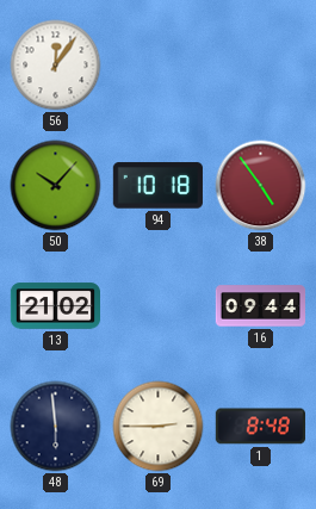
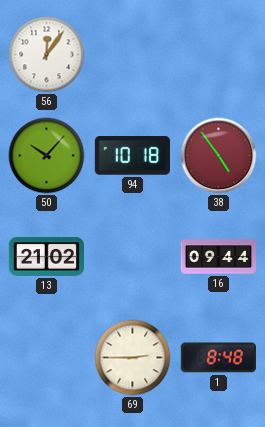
48: 5:59 -> none (56, 427)
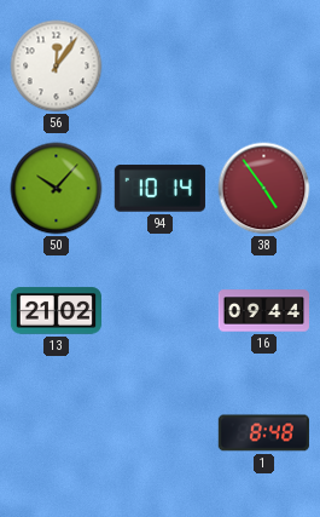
94: 10:18 -> 10:14 (159, 189)
69: 2:45 -> none (133, 358)
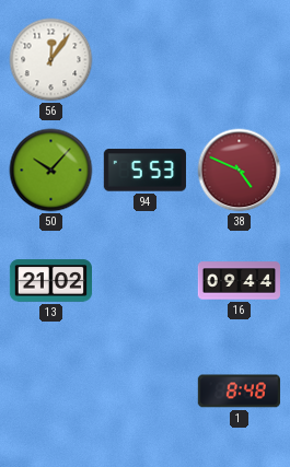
94: 10:14 -> 5:53 (144, 171)
38: 4:54 -> 4:49 (240, 171)
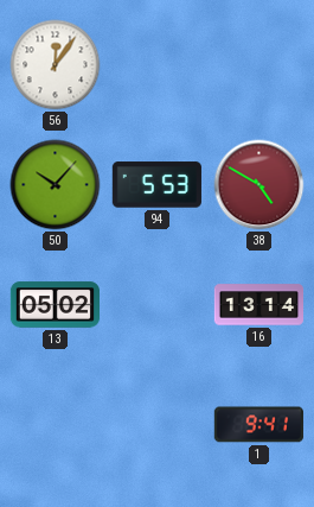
38: 4:49 -> 4:50 (259, 185)
13: 21:02 -> 05:02 (55, 305)
16: 09:44 -> 13:14 (258, 305)
1: 8:48 -> 9:41 (258, 425)
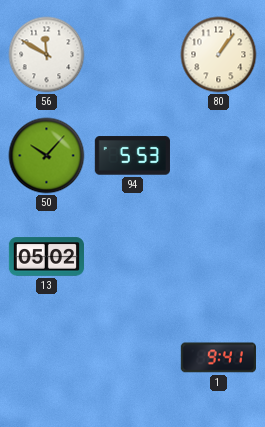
56: 12:06 -> 11:50 (47, 55)
80: none -> 1:06 (219, 55)
38: 4:50 -> none (259, 185)
16: 13:14 -> none (258, 305)
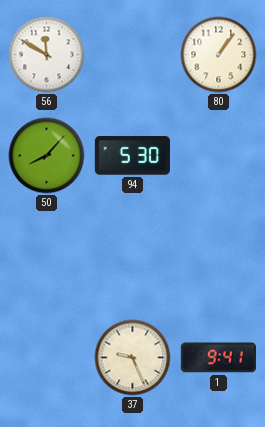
50: 10:07 -> 8:07 (47, 156)
94: 5:53 -> 5:30 (132, 156)
13: 05:02 -> none (46, 257)
37: none -> 9:26 (133, 358)
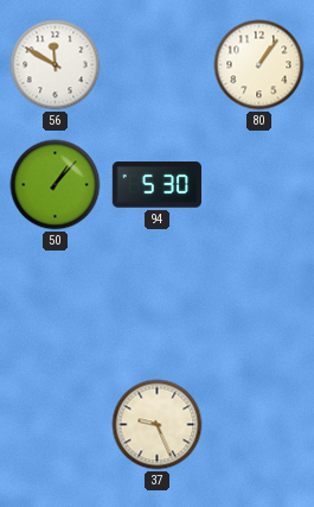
50: 8:07 -> 1:07 (56, 185)
1: 9:41 -> none (218, 358)
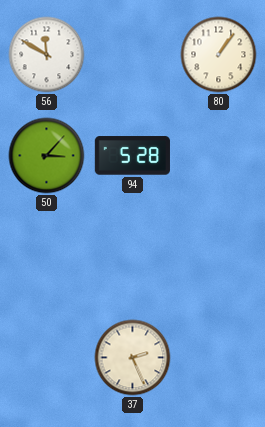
50: 1:07 -> 3:07 (47, 156)
94: 5:30 -> 5:28 (132, 156)
37: 9:26 -> 2:26 (133, 358)
